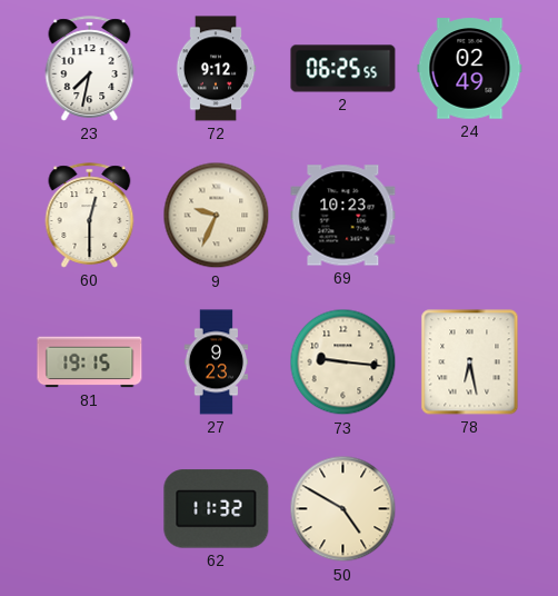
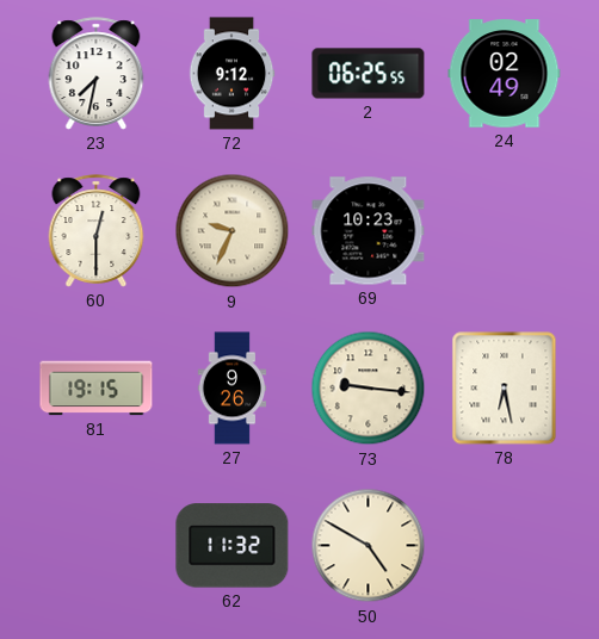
27: 9:23 -> 9:26 (233, 389)
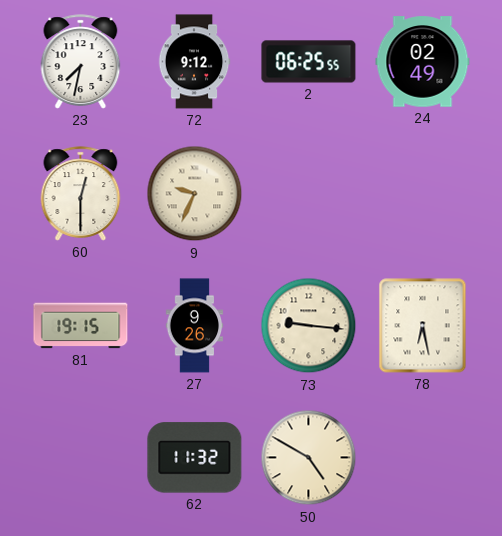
69: 10:23 -> none (369, 231)
